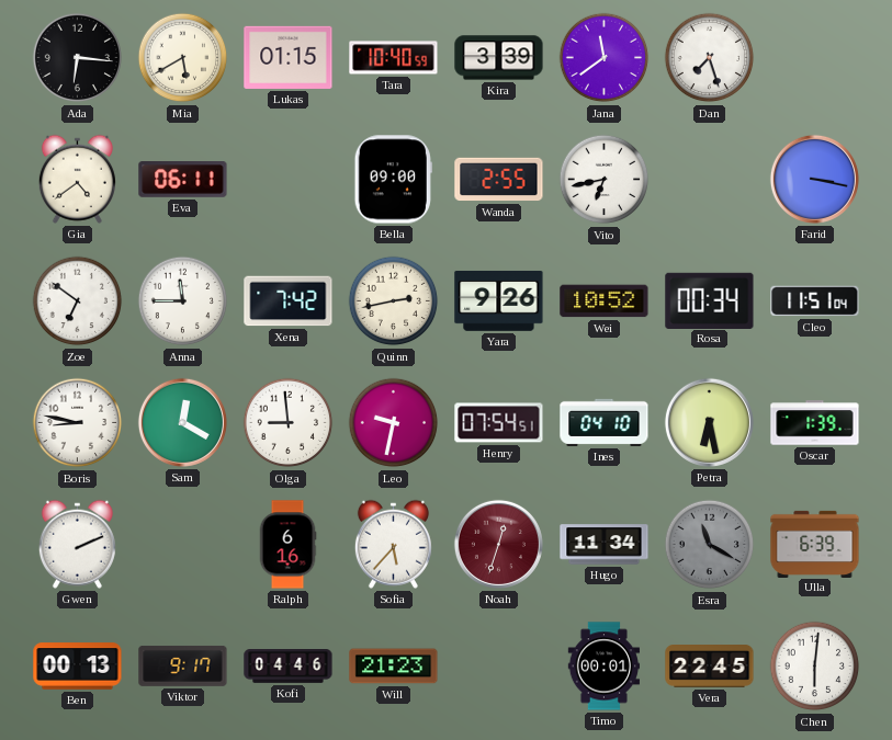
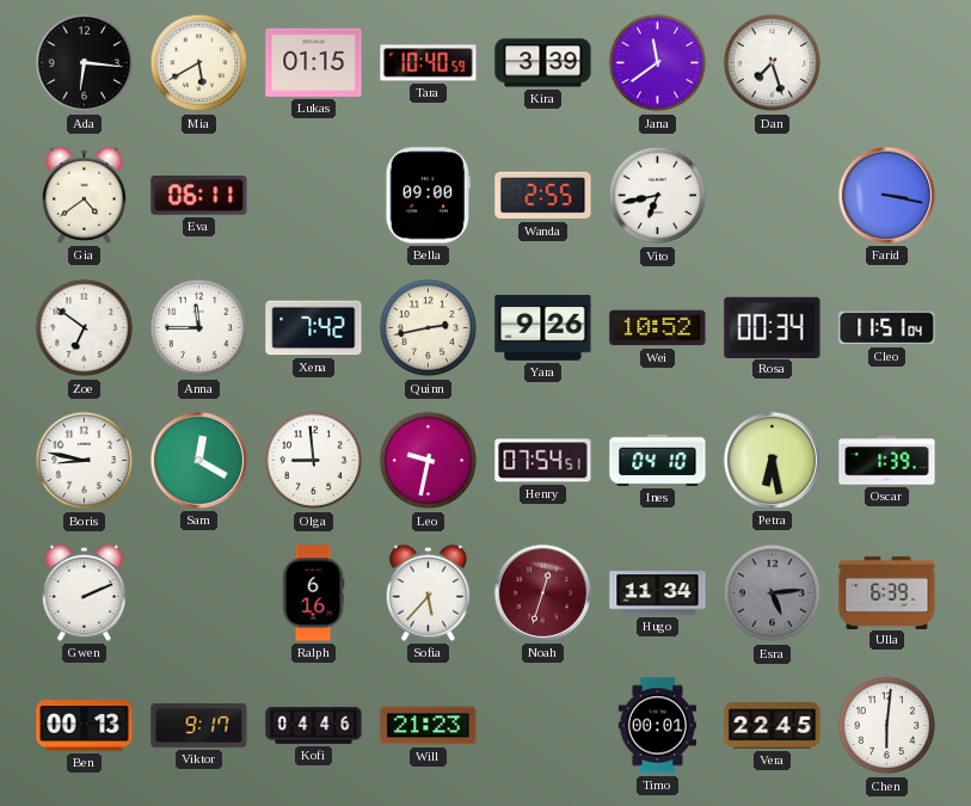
Esra: 11:20 -> 5:14 (773, 593)
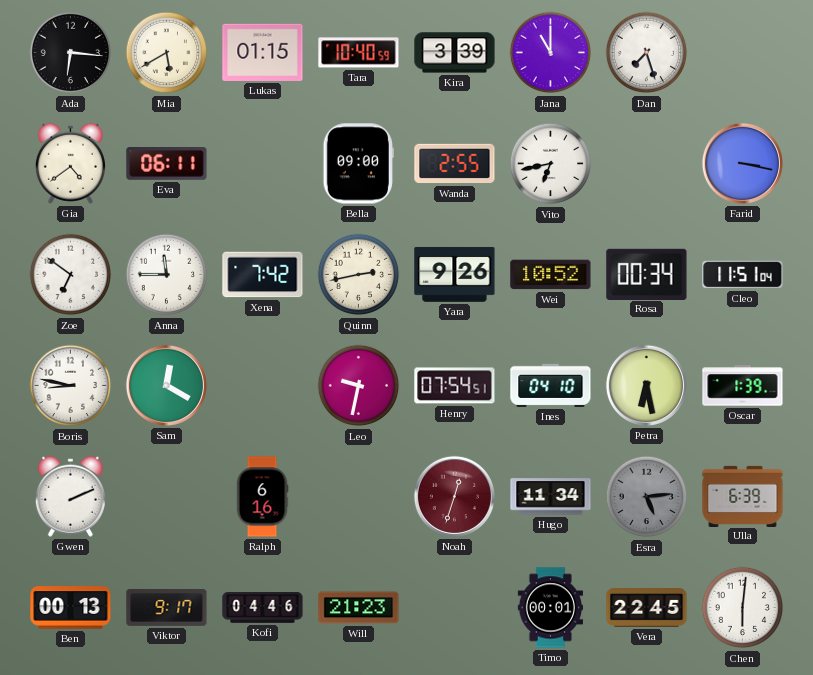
Jana: 11:39 -> 11:00 (551, 53)
Olga: 8:59 -> none (314, 461)
Sofia: 5:37 -> none (428, 592)
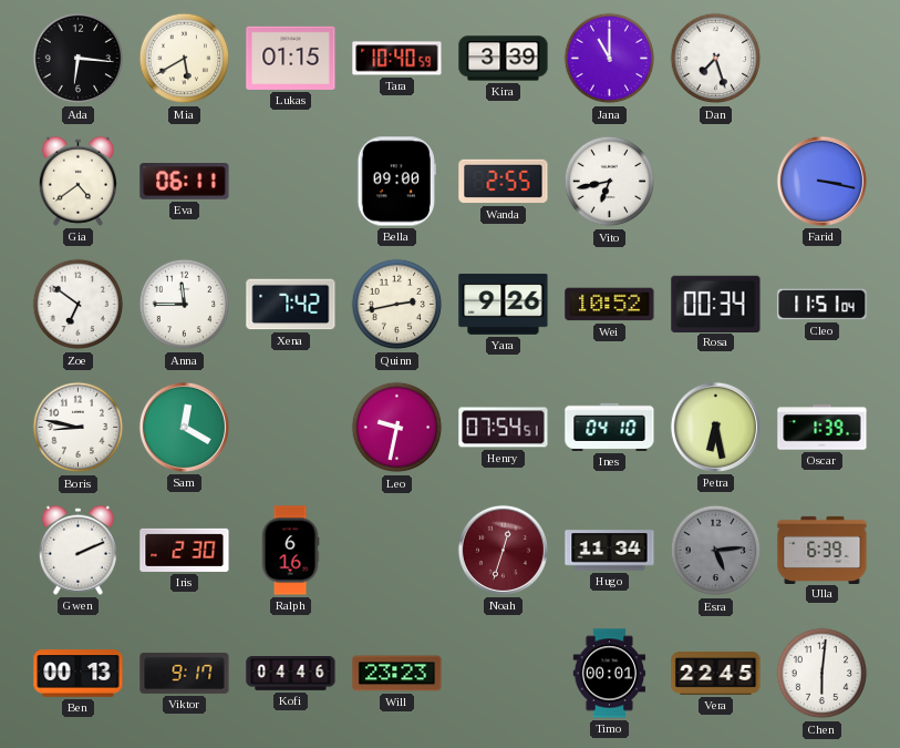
Iris: none -> 2:30 (185, 550)
Will: 21:23 -> 23:23 (397, 674)
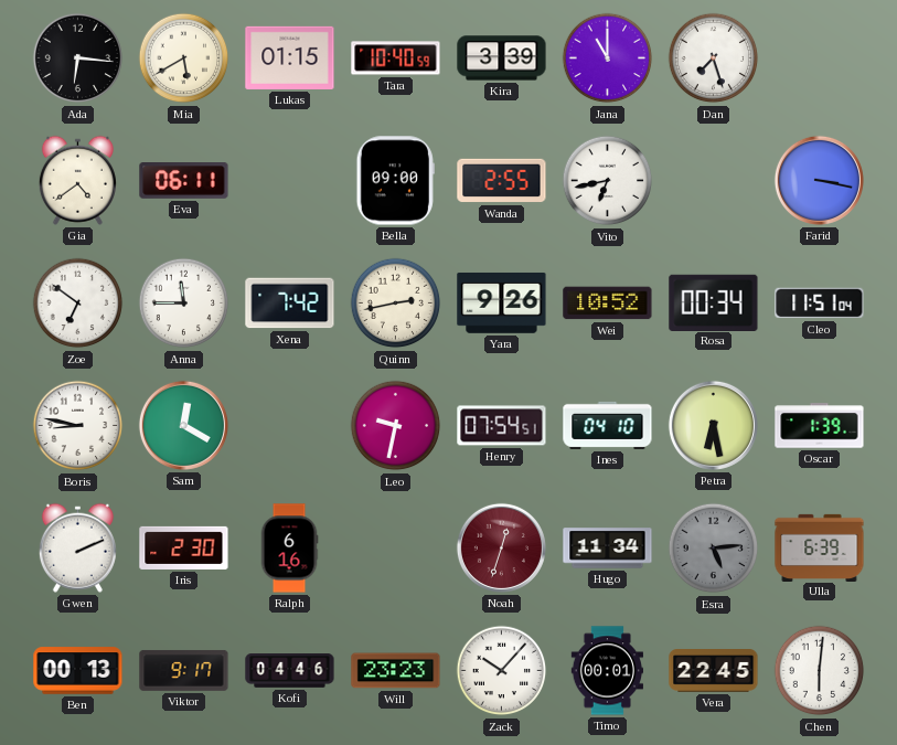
Zack: none -> 10:07 (502, 671)
